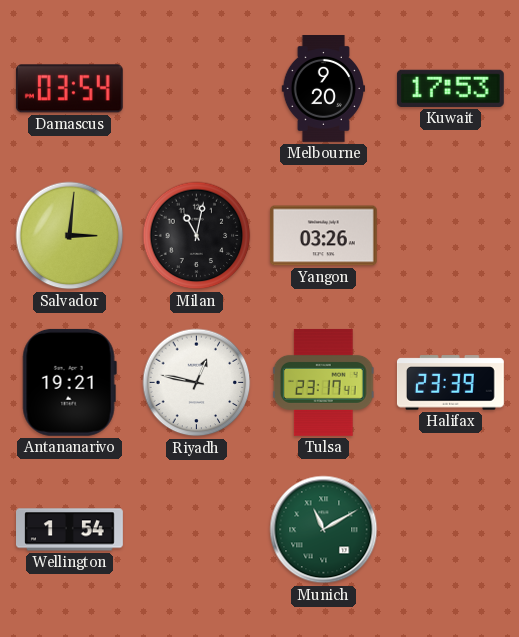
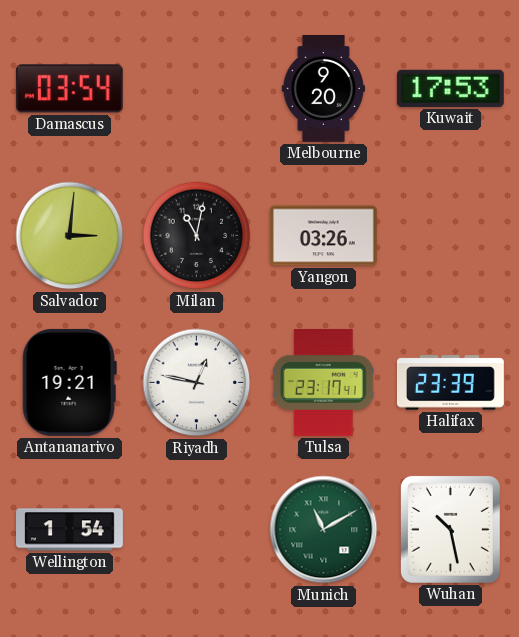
Wuhan: none -> 10:28 (450, 529)
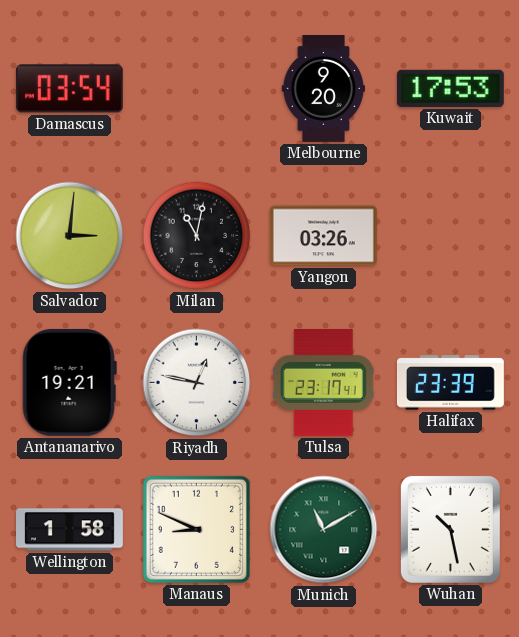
Wellington: 1:54 -> 1:58 (70, 530)
Manaus: none -> 8:49 (196, 529)
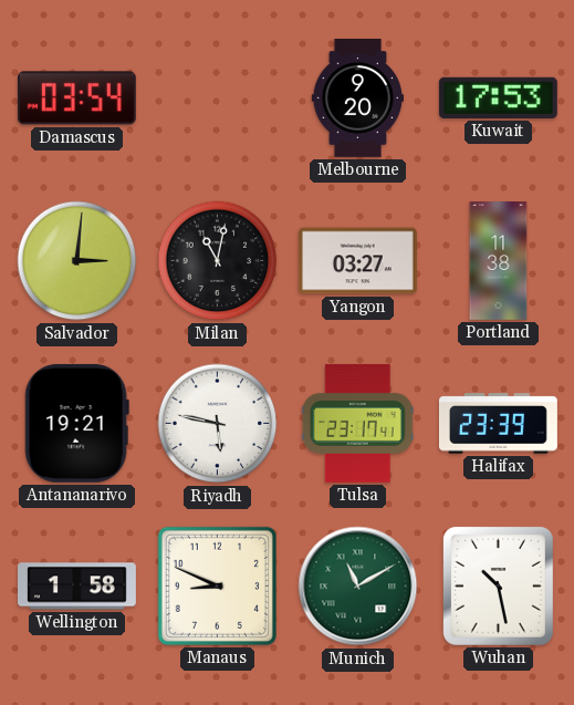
Yangon: 03:26 -> 03:27 (357, 261)
Portland: none -> 11:38 (499, 261)
Riyadh: 12:47 -> 5:47 (218, 424)
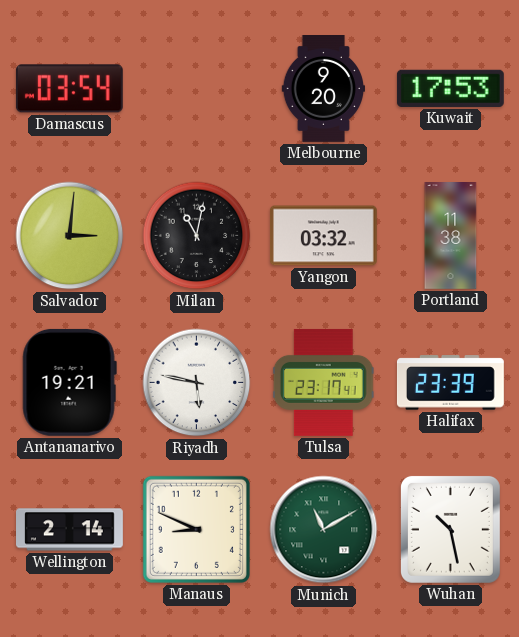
Yangon: 03:27 -> 03:32 (323, 236)
Wellington: 1:58 -> 2:14 (70, 530)
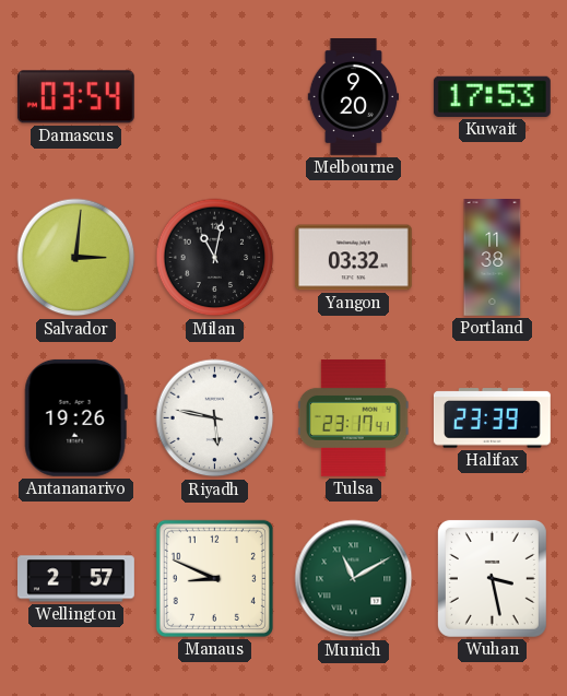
Antananarivo: 19:21 -> 19:26 (75, 417)
Wellington: 2:14 -> 2:57 (76, 579)
Wuhan: 10:28 -> 3:28 (492, 578)
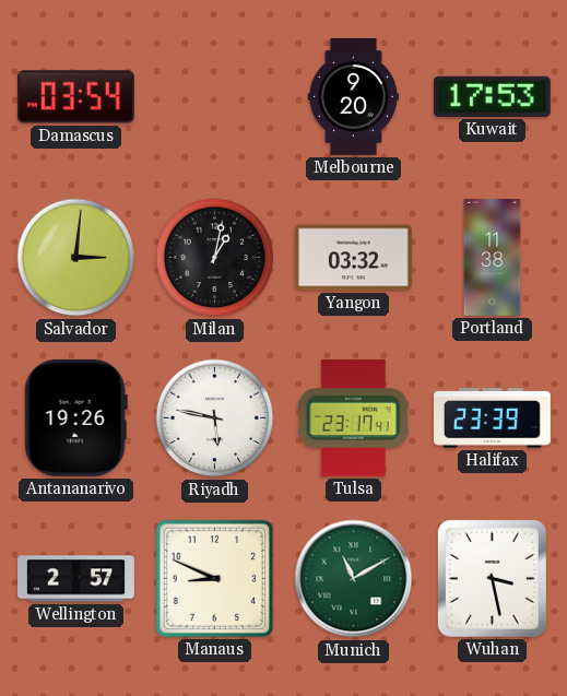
Milan: 11:02 -> 1:02 (215, 258)
